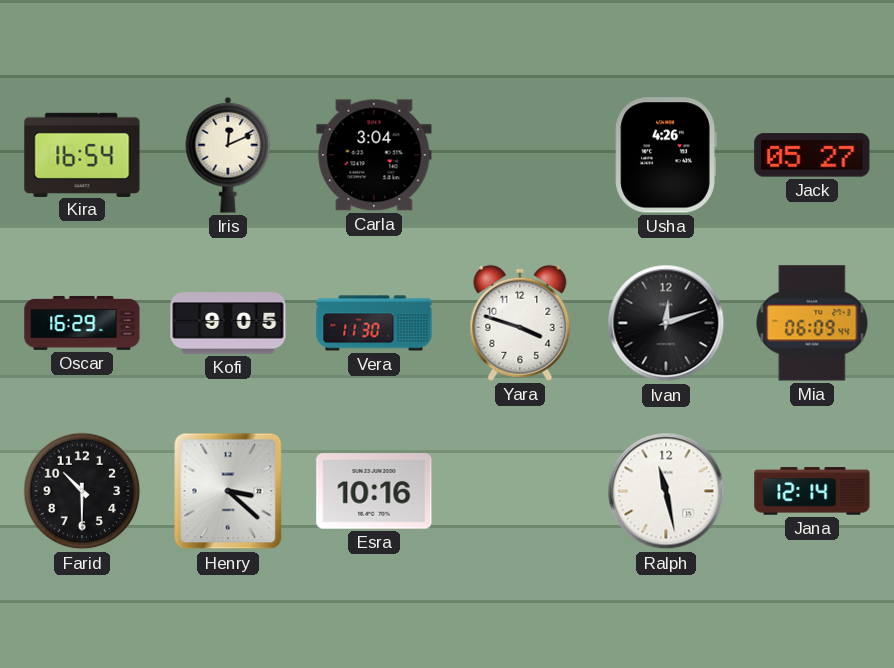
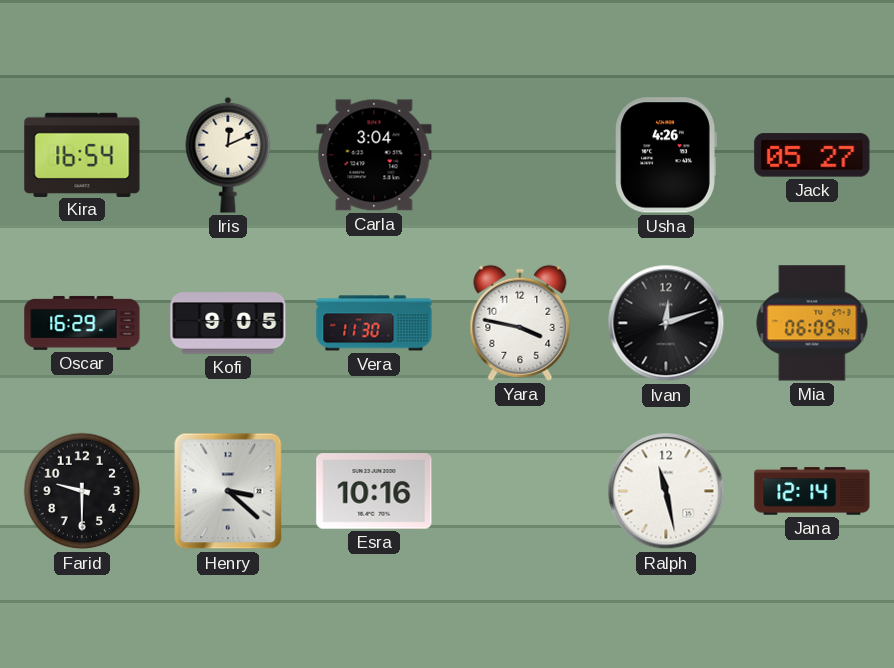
Yara: 3:48 -> 3:47 (520, 323)
Farid: 10:30 -> 9:30 (82, 491)
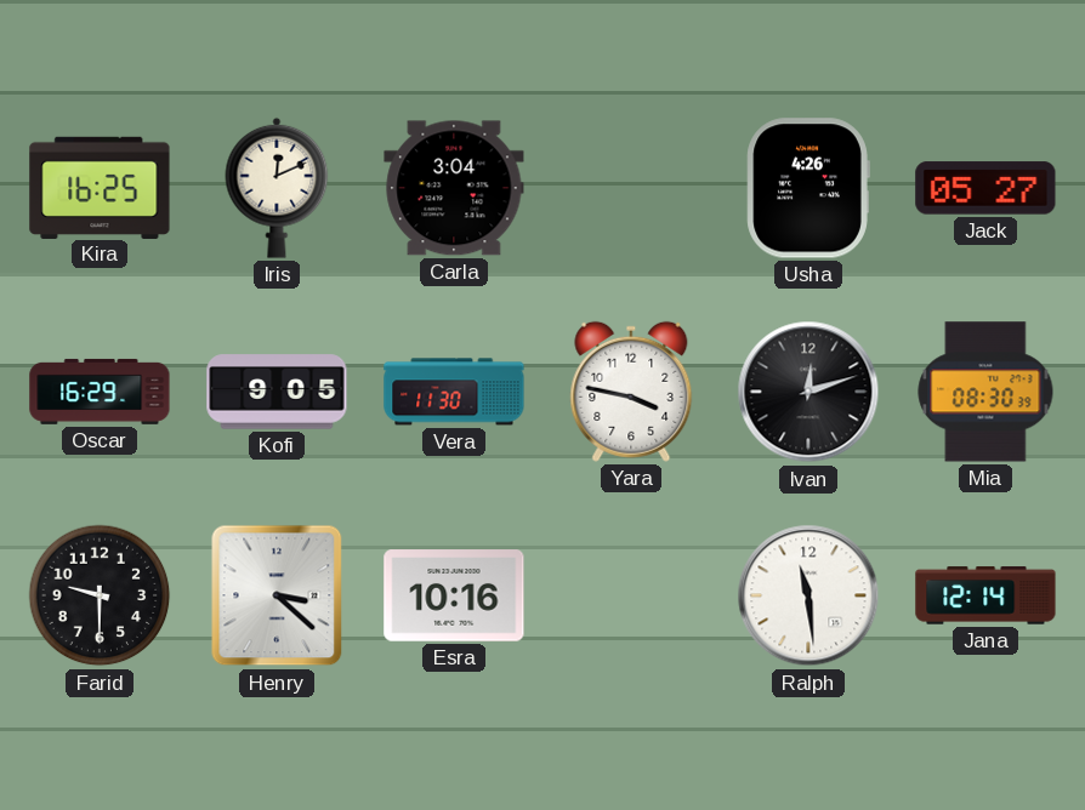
Kira: 16:54 -> 16:25 (100, 187)
Mia: 06:09 -> 08:30 (985, 392)
Ralph: 11:28 -> 11:29 (808, 595)
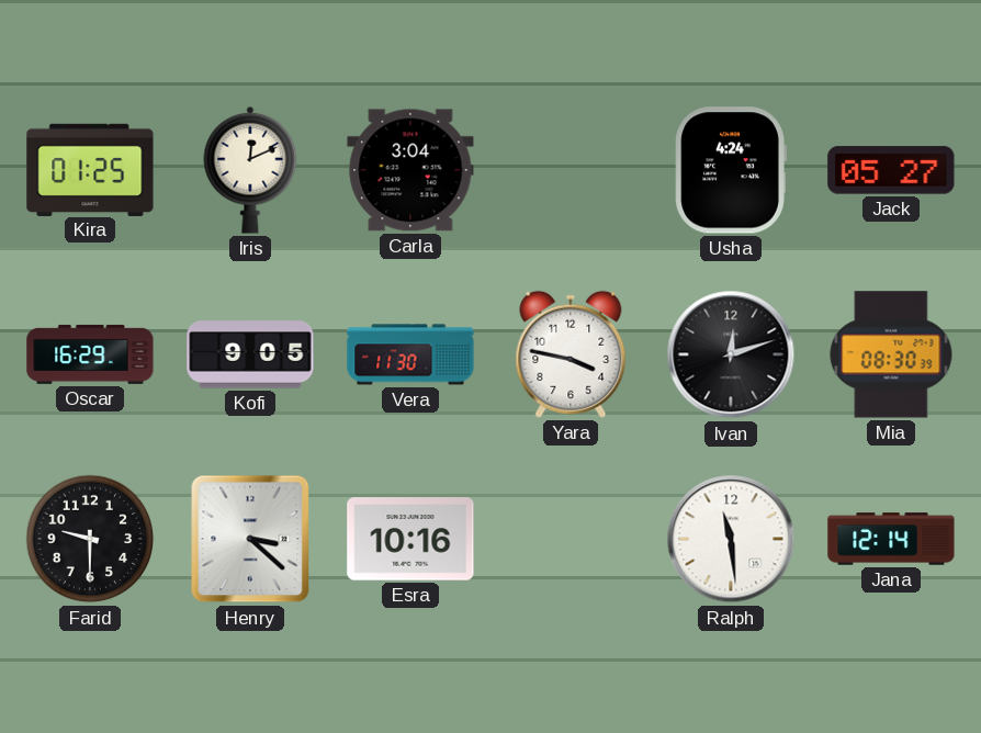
Kira: 16:25 -> 01:25 (90, 169)
Usha: 4:26 -> 4:24 (731, 170)
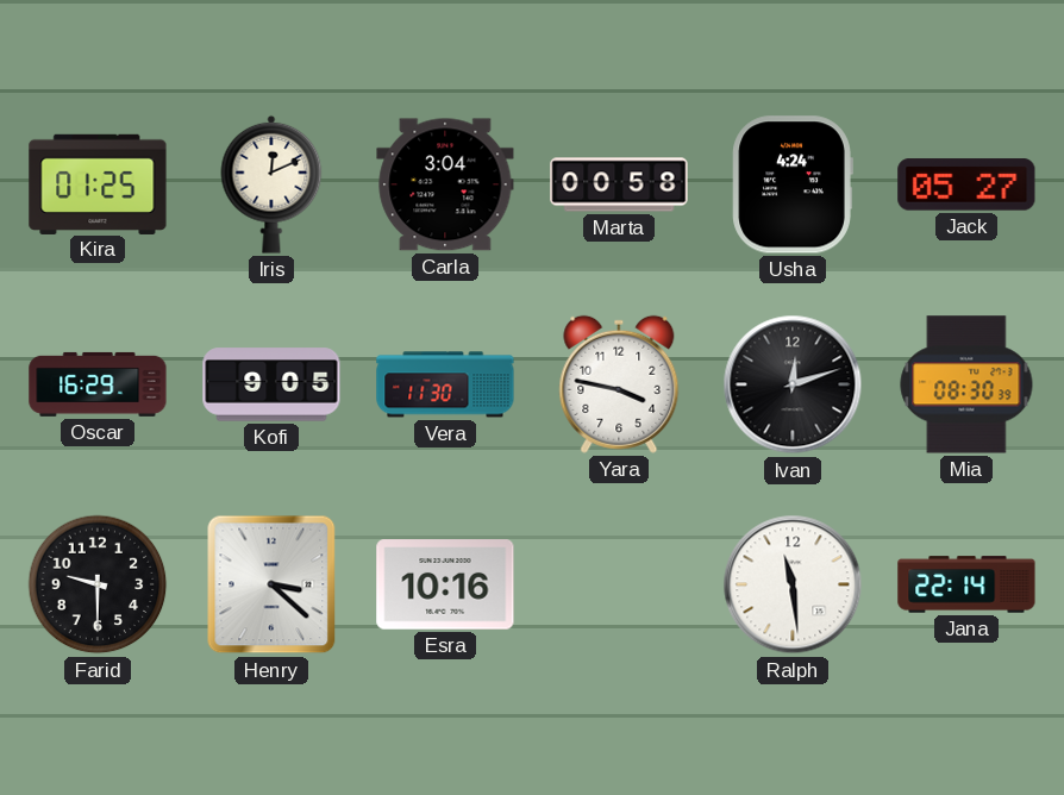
Marta: none -> 00:58 (619, 184)
Jana: 12:14 -> 22:14 (966, 584)
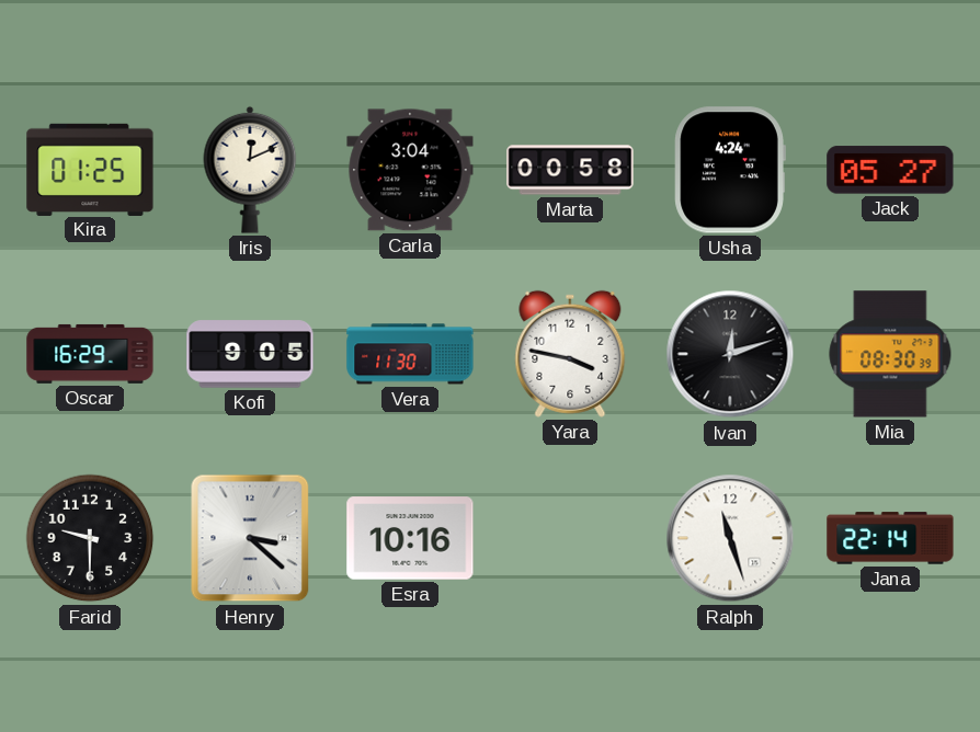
Ralph: 11:29 -> 11:27 (730, 538)
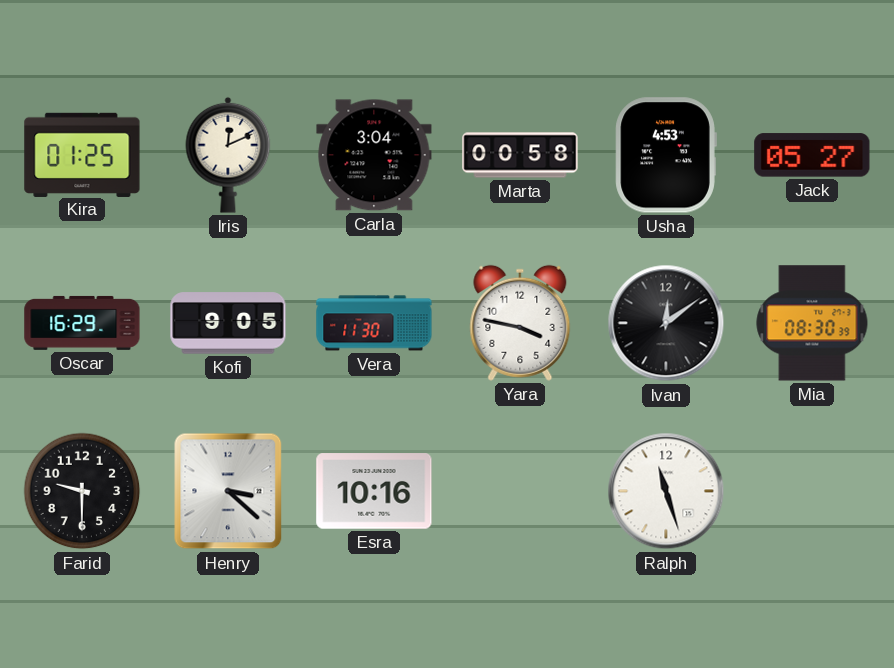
Usha: 4:24 -> 4:53 (666, 155)
Ivan: 12:12 -> 12:09 (666, 323)
Jana: 22:14 -> none (890, 538)
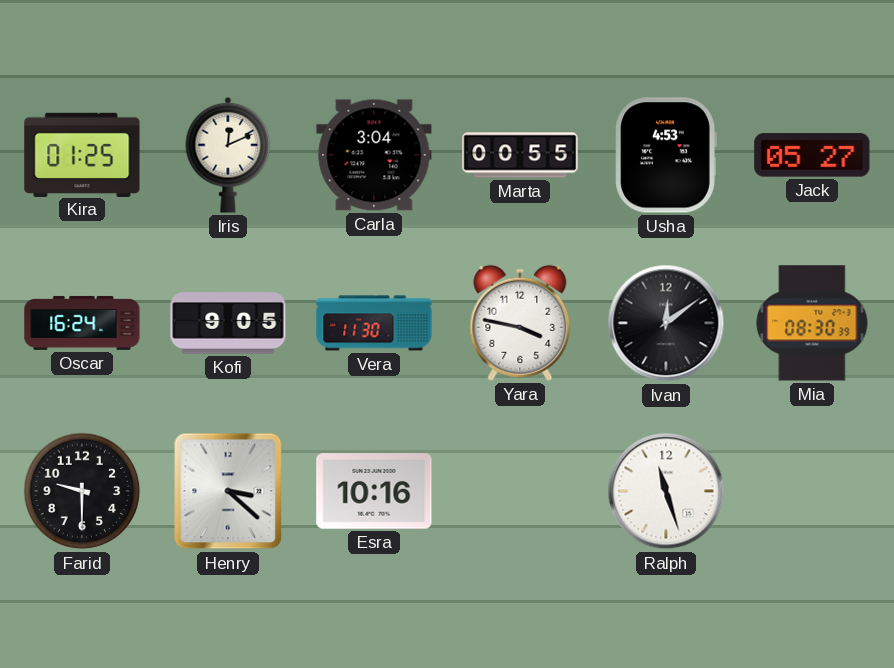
Marta: 00:58 -> 00:55 (520, 155)
Oscar: 16:29 -> 16:24 (82, 323)
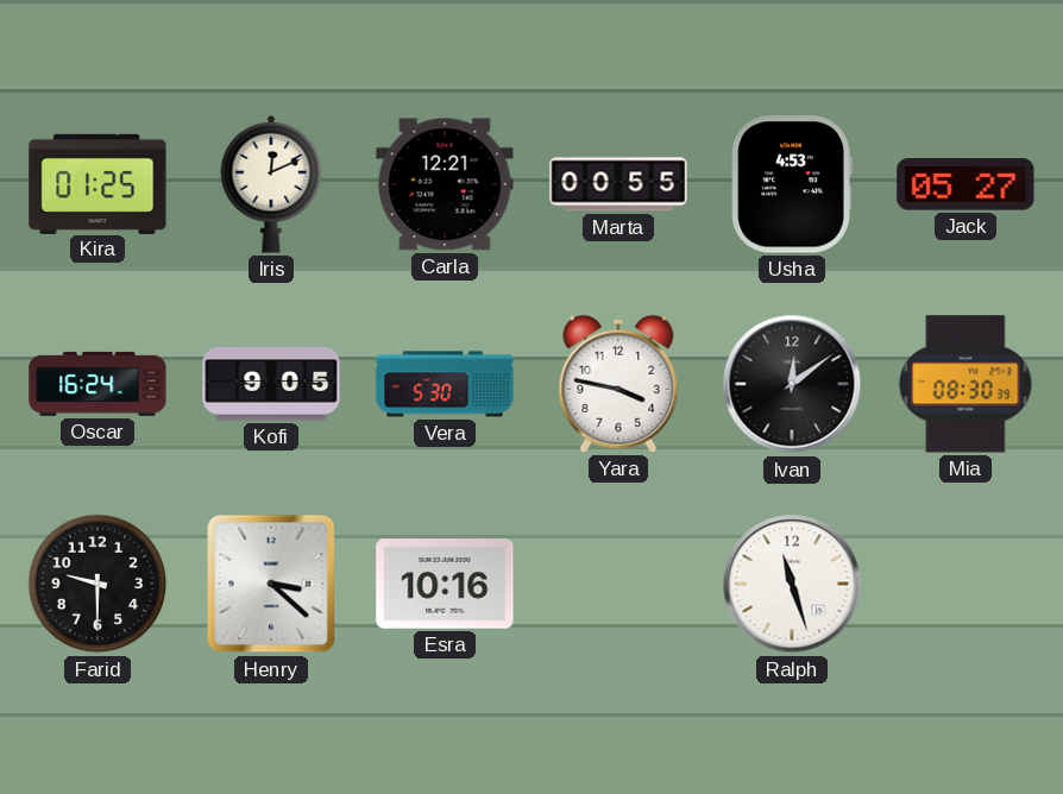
Carla: 3:04 -> 12:21 (445, 184)
Vera: 11:30 -> 5:30 (445, 384)
